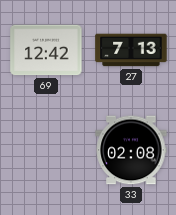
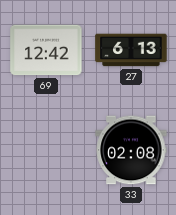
27: 7:13 -> 6:13 (131, 50)
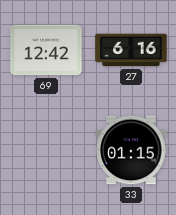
27: 6:13 -> 6:16 (131, 50)
33: 02:08 -> 01:15 (131, 150)
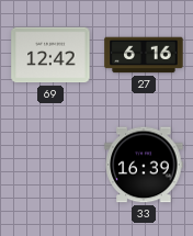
33: 01:15 -> 16:39 (144, 165)
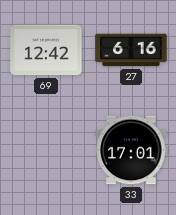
33: 16:39 -> 17:01 (131, 150)
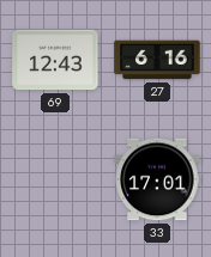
69: 12:42 -> 12:43 (55, 60)
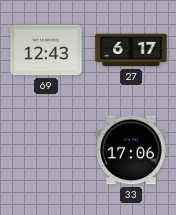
27: 6:16 -> 6:17 (131, 50)
33: 17:01 -> 17:06 (131, 150)
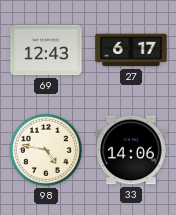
98: none -> 4:47 (46, 150)
33: 17:06 -> 14:06 (131, 150)
